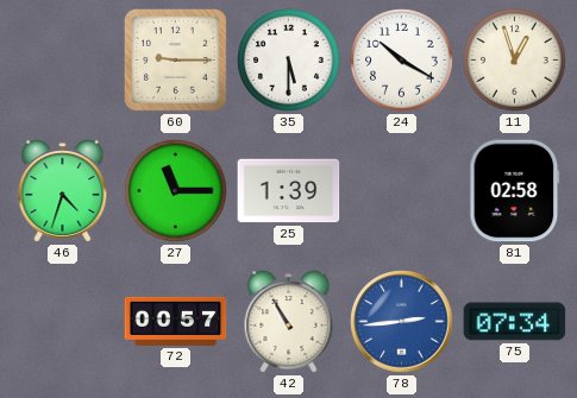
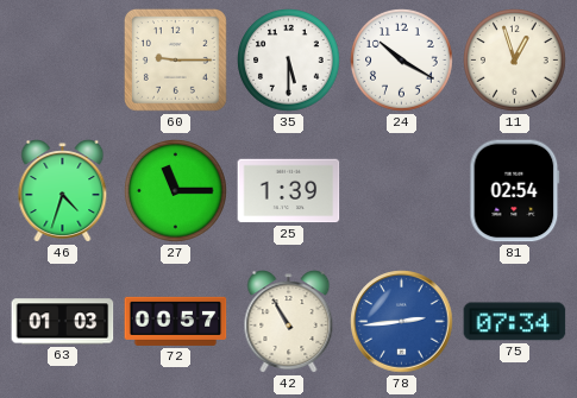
81: 02:58 -> 02:54 (515, 191)
63: none -> 01:03 (63, 322)
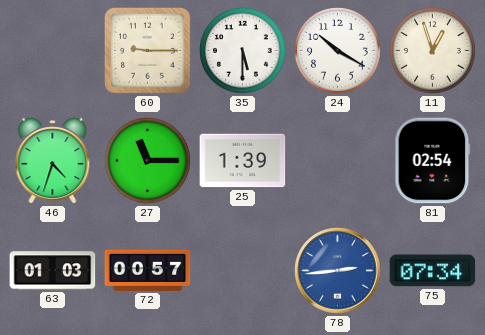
42: 10:55 -> none (289, 322)
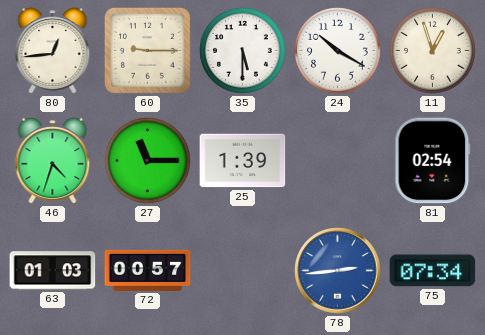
80: none -> 12:44 (53, 51)
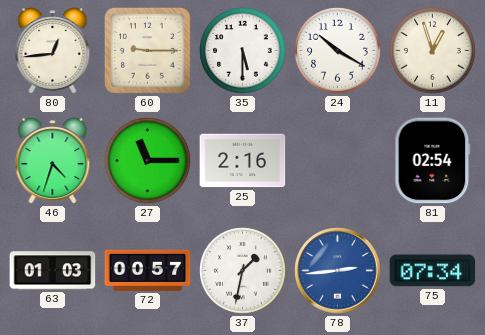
25: 1:39 -> 2:16 (243, 161)
37: none -> 1:32 (243, 271)
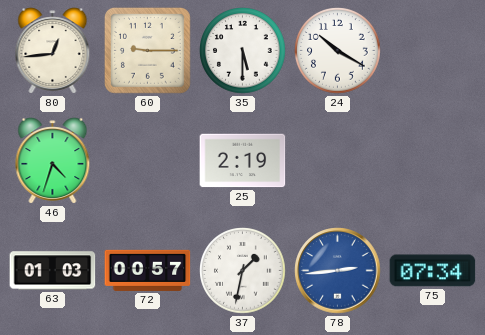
11: 12:57 -> none (433, 51)
27: 11:15 -> none (148, 161)
25: 2:16 -> 2:19 (243, 161)
81: 02:54 -> none (433, 161)
